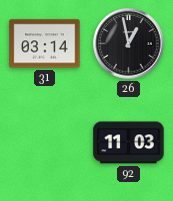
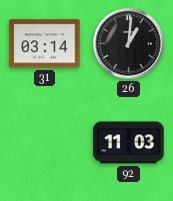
26: 12:58 -> 1:01 (129, 44)
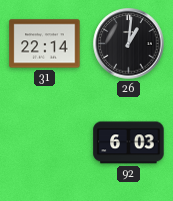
31: 03:14 -> 22:14 (45, 44)
92: 11:03 -> 6:03 (129, 143)
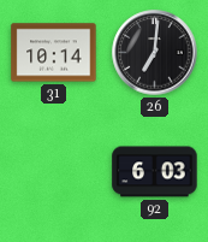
31: 22:14 -> 10:14 (54, 53)
26: 1:01 -> 7:01 (155, 53)
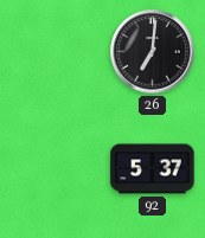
31: 10:14 -> none (54, 53)
92: 6:03 -> 5:37 (153, 169)
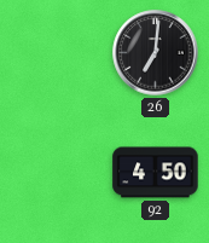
92: 5:37 -> 4:50 (156, 173)
